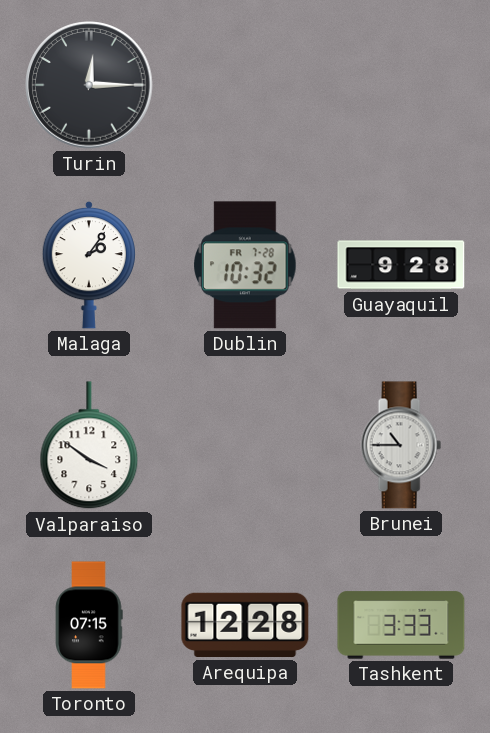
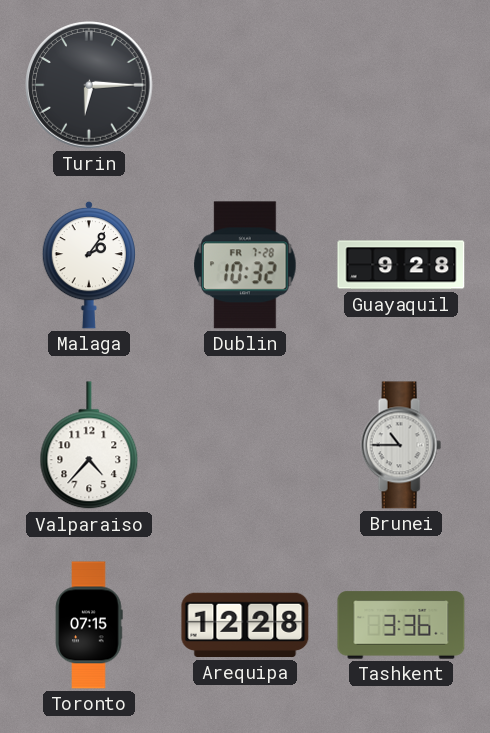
Turin: 12:15 -> 6:15 (89, 85)
Valparaiso: 3:51 -> 4:37 (89, 446)
Tashkent: 3:33 -> 3:36 (401, 625)
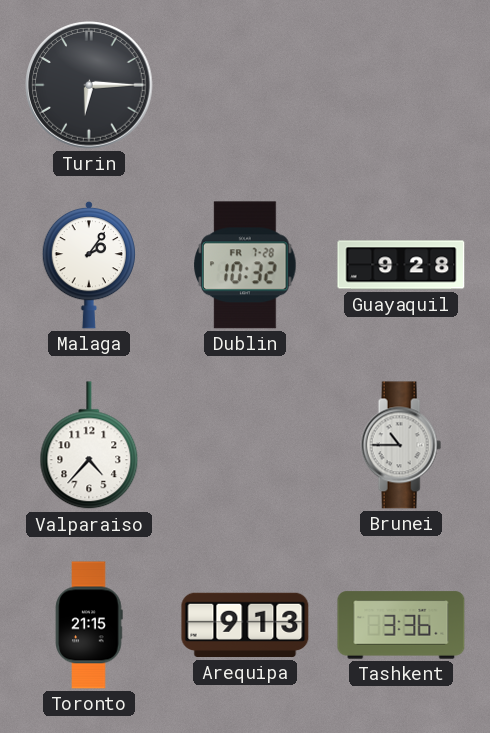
Toronto: 07:15 -> 21:15 (89, 625)
Arequipa: 12:28 -> 9:13 (245, 625)
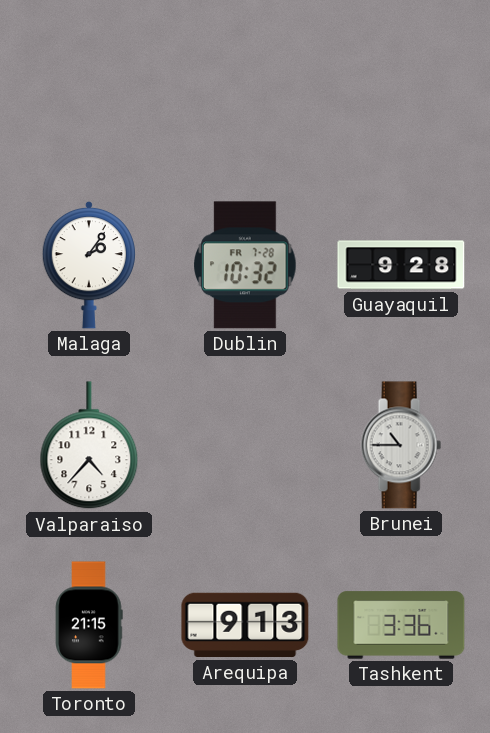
Turin: 6:15 -> none (89, 85)
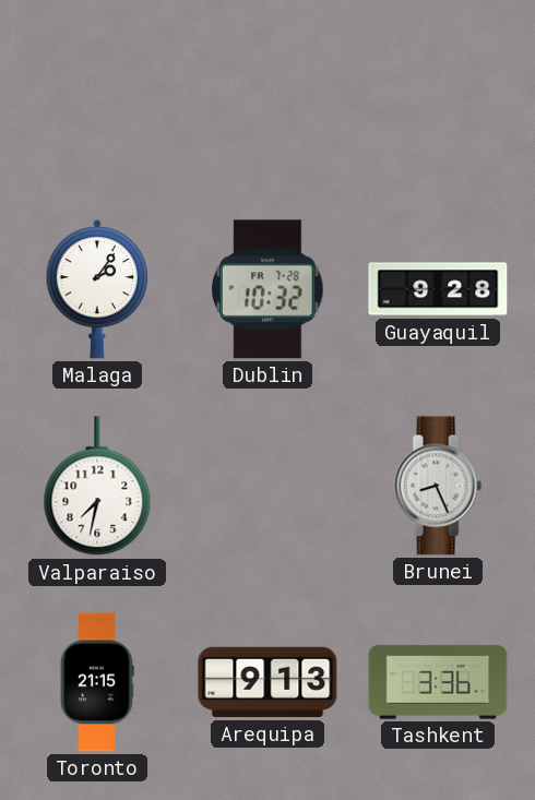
Valparaiso: 4:37 -> 7:32 (97, 487)
Brunei: 10:45 -> 8:26 (438, 486)
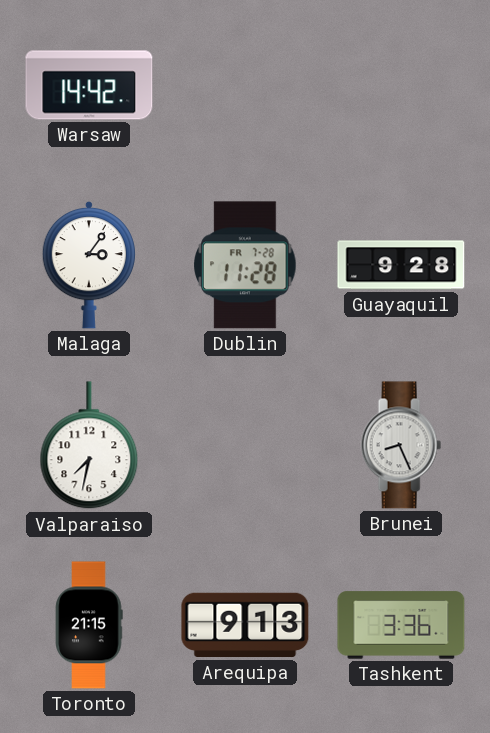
Warsaw: none -> 14:42 (89, 85)
Malaga: 2:06 -> 3:06 (88, 265)
Dublin: 10:32 -> 11:28 (245, 265)
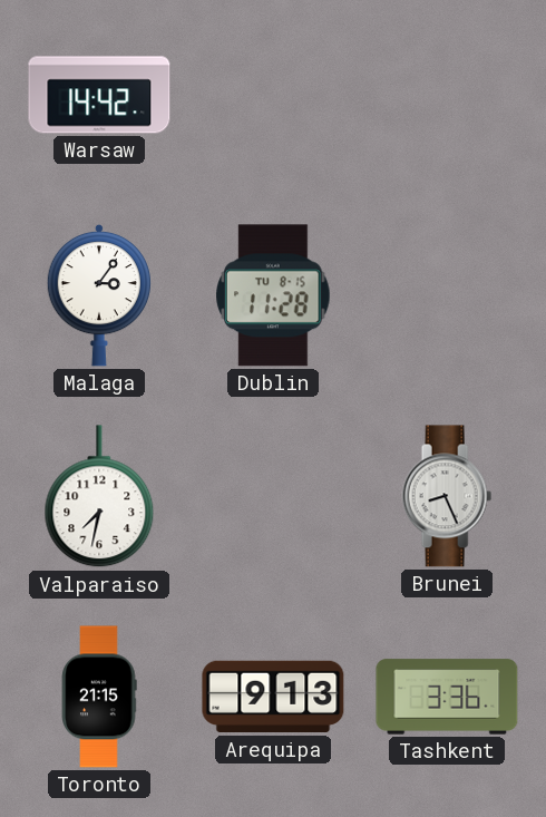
Dublin date: FR 7-28 -> TU 8-15 (273, 295)
Guayaquil: 9:28 -> none (401, 265)
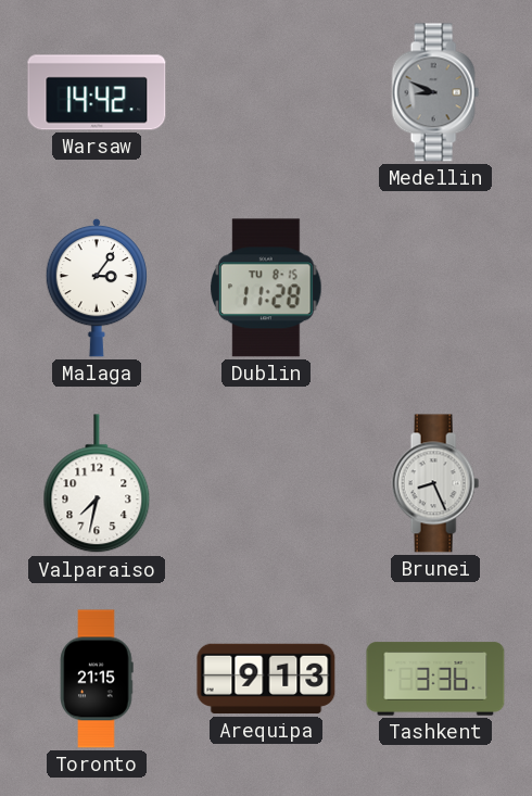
Medellin: none -> 8:49 (435, 92)
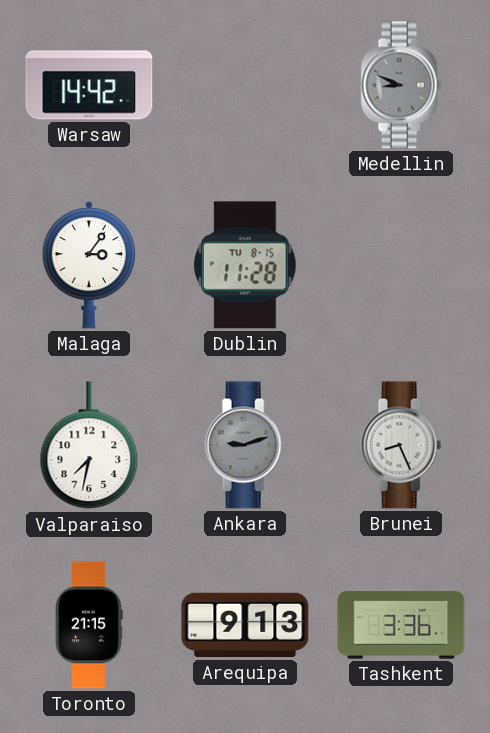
Ankara: none -> 9:12 (245, 445)
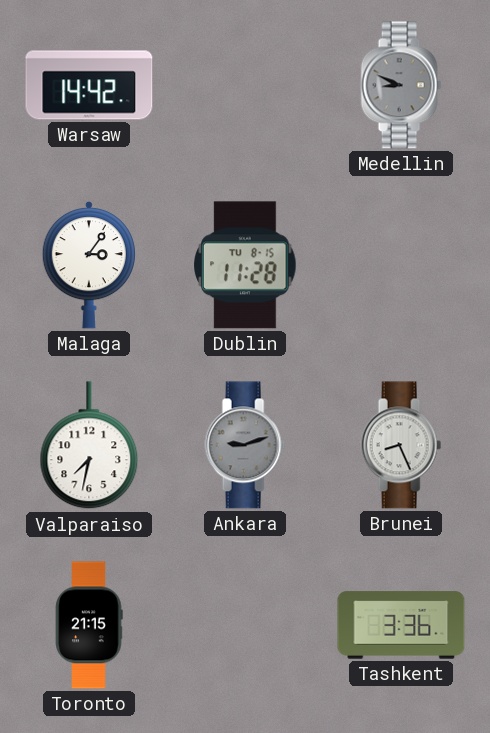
Arequipa: 9:13 -> none (245, 625)
